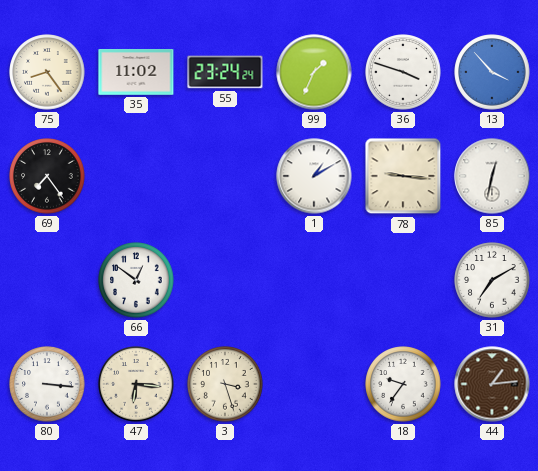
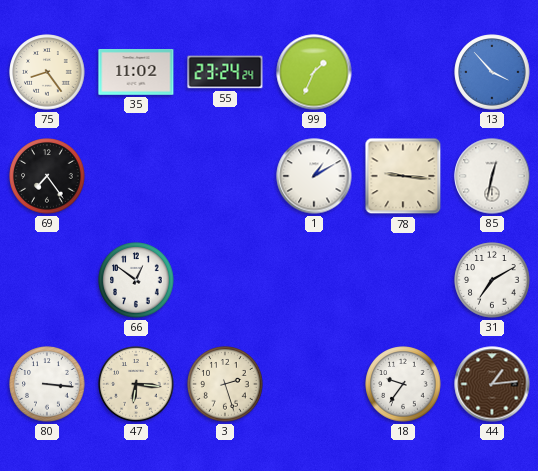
36: 3:48 -> none (403, 72)
3: 3:27 -> 2:27 (225, 384)
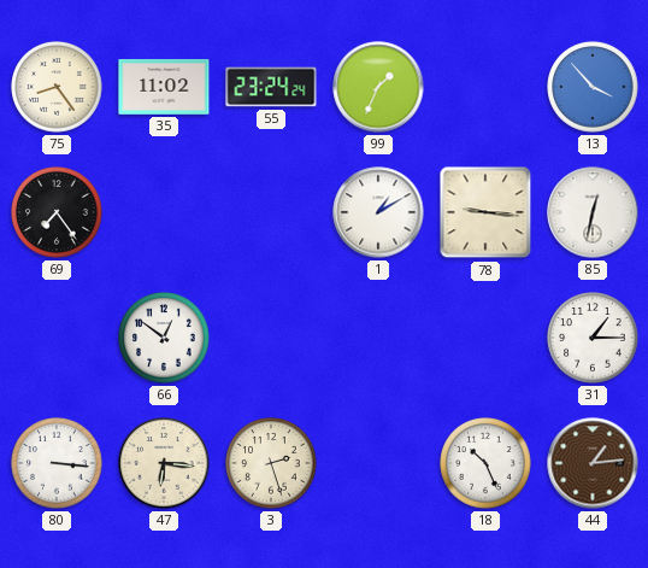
31: 7:10 -> 1:15 (593, 338)
18: 9:36 -> 10:26 (485, 463)
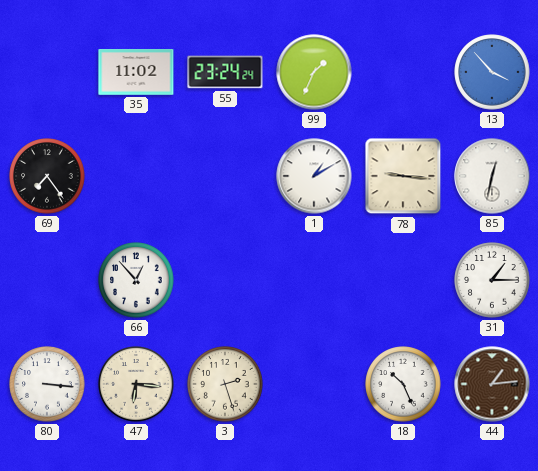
75: 8:24 -> none (57, 87)
66: 12:51 -> 12:53 (136, 280)
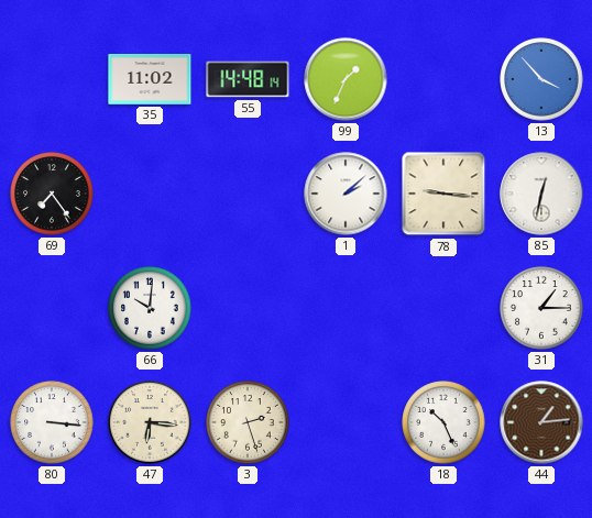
55: 23:24 -> 14:48 (248, 79)
1: 1:10 -> 2:08 (346, 194)
66: 12:53 -> 10:01 (150, 308)
